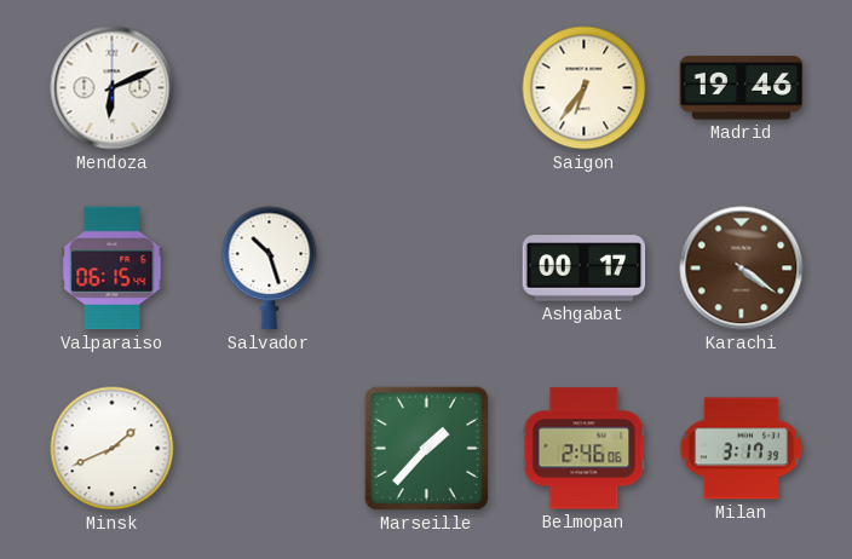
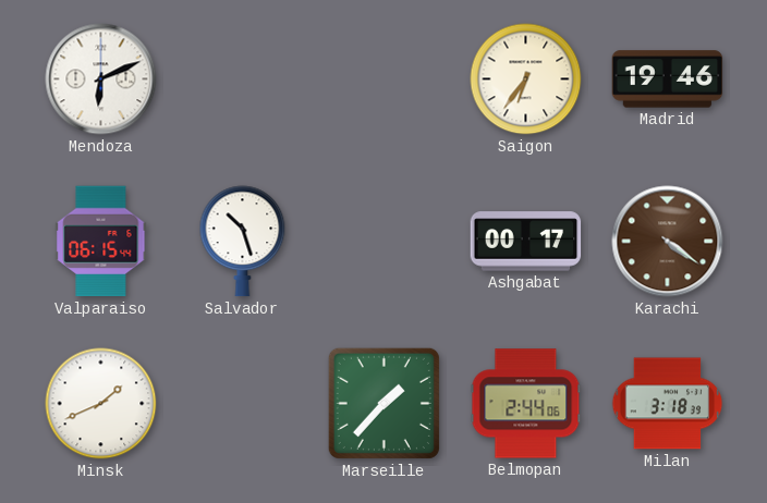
Belmopan: 2:46 -> 2:44 (526, 404)
Milan: 3:17 -> 3:18 (668, 404)
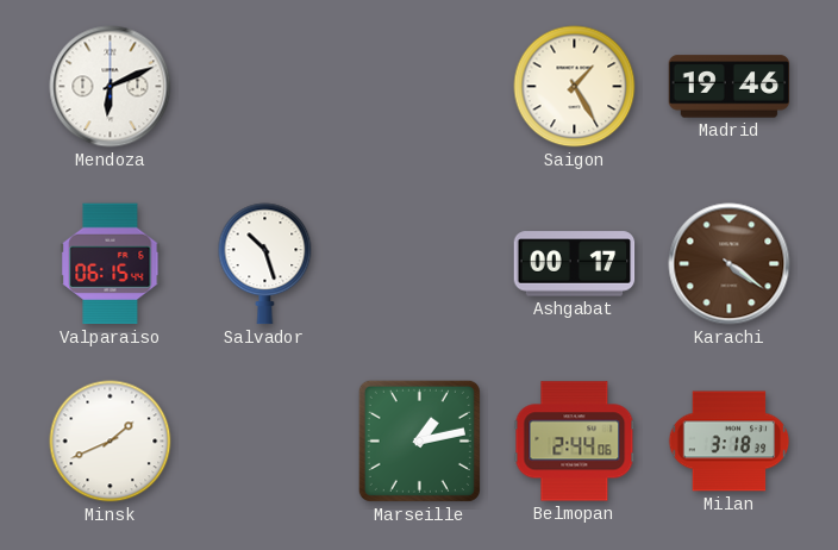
Saigon: 6:36 -> 1:25 (575, 87)
Marseille: 1:37 -> 1:13 (419, 440)
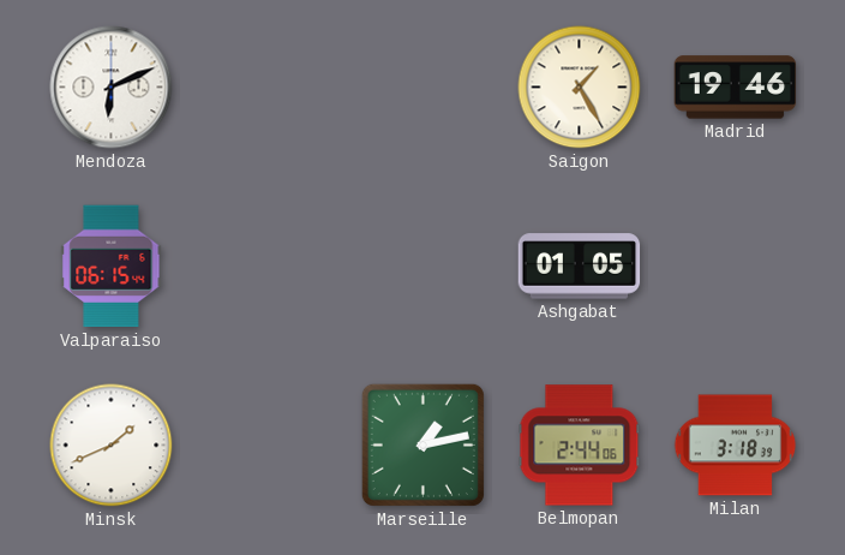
Salvador: 10:27 -> none (265, 264)
Ashgabat: 00:17 -> 01:05 (580, 267)
Karachi: 4:21 -> none (730, 264)
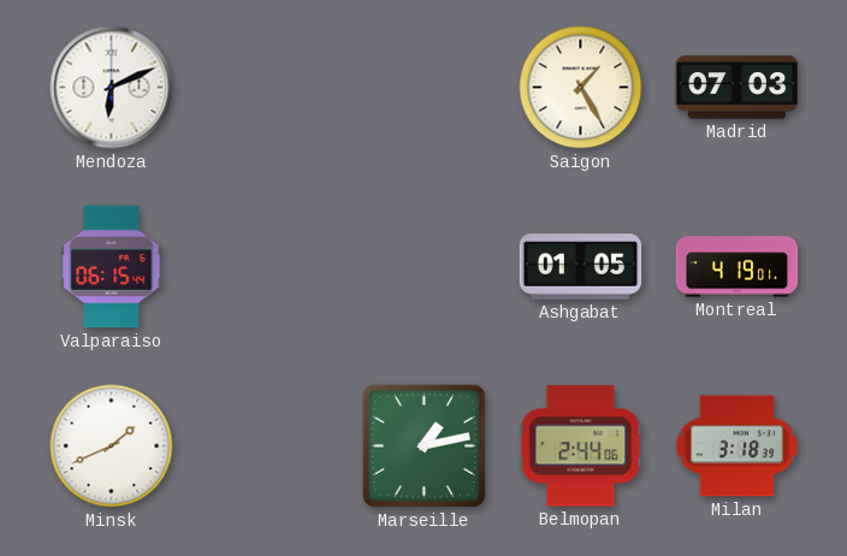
Madrid: 19:46 -> 07:03 (738, 88)
Montreal: none -> 4:19 (738, 267)
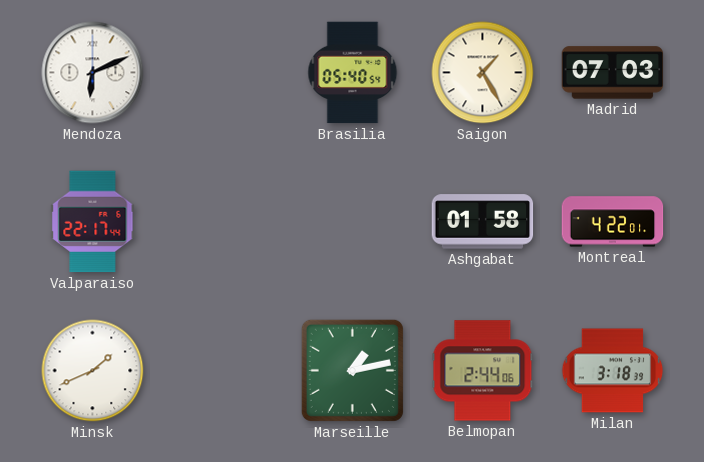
Brasilia: none -> 05:40 (353, 73)
Valparaiso: 06:15 -> 22:17 (93, 222)
Ashgabat: 01:05 -> 01:58 (483, 222)
Montreal: 4:19 -> 4:22 (613, 222)
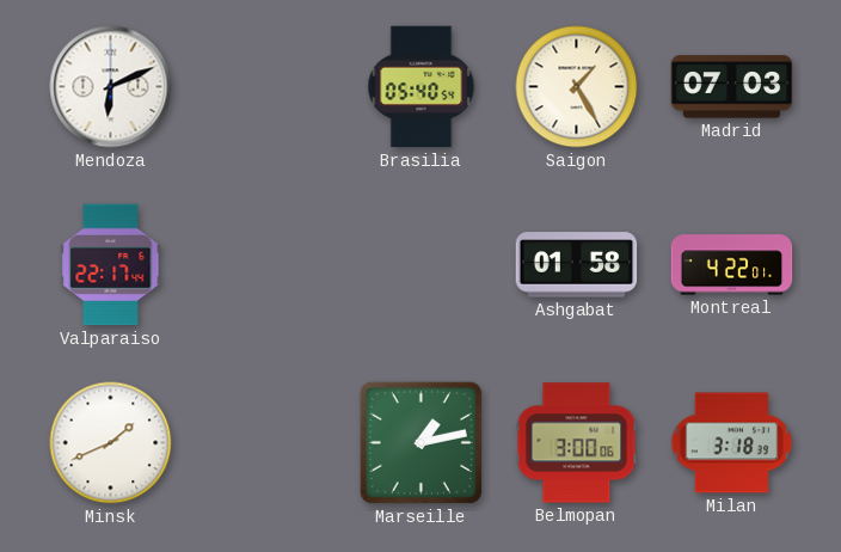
Belmopan: 2:44 -> 3:00 (577, 443)
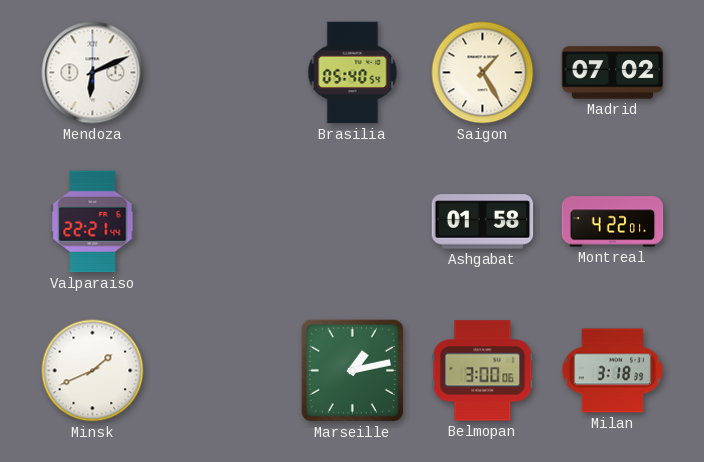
Madrid: 07:03 -> 07:02 (613, 73)
Valparaiso: 22:17 -> 22:21 (93, 222)
